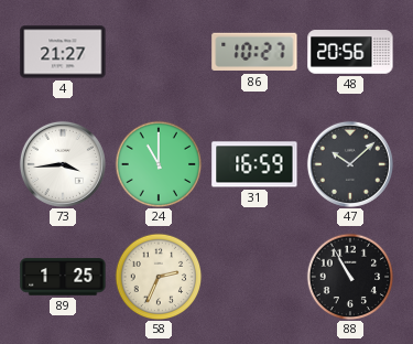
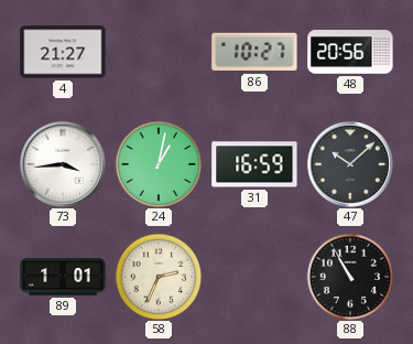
24: 11:00 -> 1:02 (159, 164)
89: 1:25 -> 1:01 (63, 277)
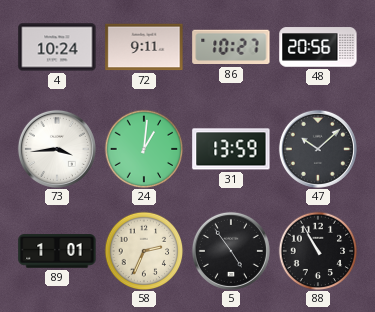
4: 21:27 -> 10:24 (57, 47)
72: none -> 9:11 (144, 47)
24: 1:02 -> 1:01 (144, 149)
31: 16:59 -> 13:59 (231, 149)
5: none -> 4:54 (231, 251)
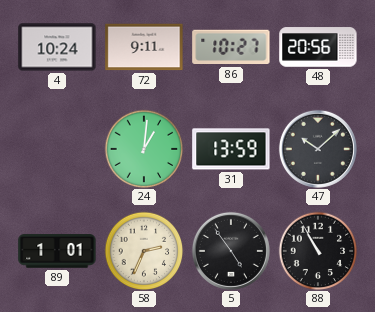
73: 3:44 -> none (57, 149)
